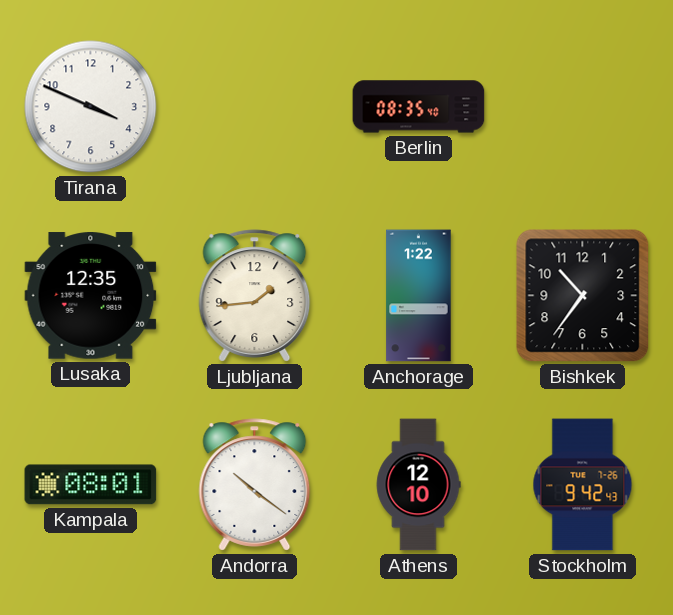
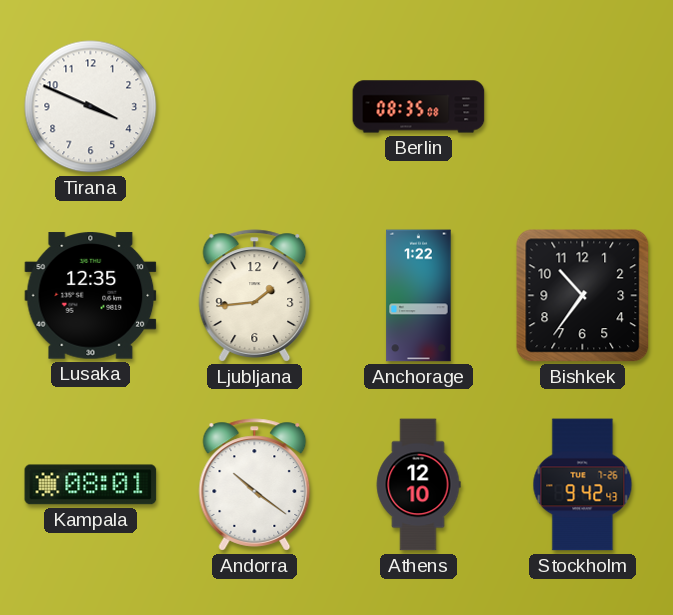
Berlin: 08:35:40 -> 08:35:08 (419, 107)
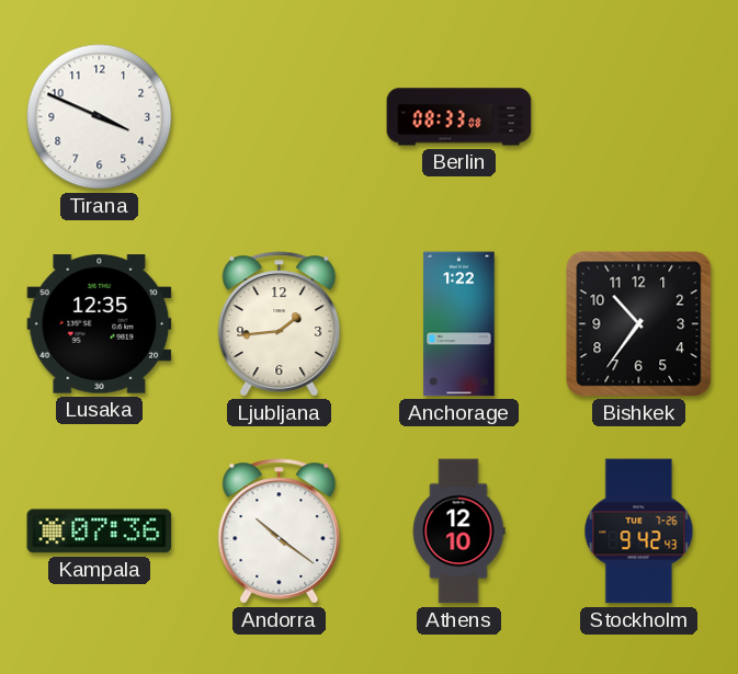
Berlin: 08:35 -> 08:33 (459, 117)
Kampala: 08:01 -> 07:36 (100, 532)
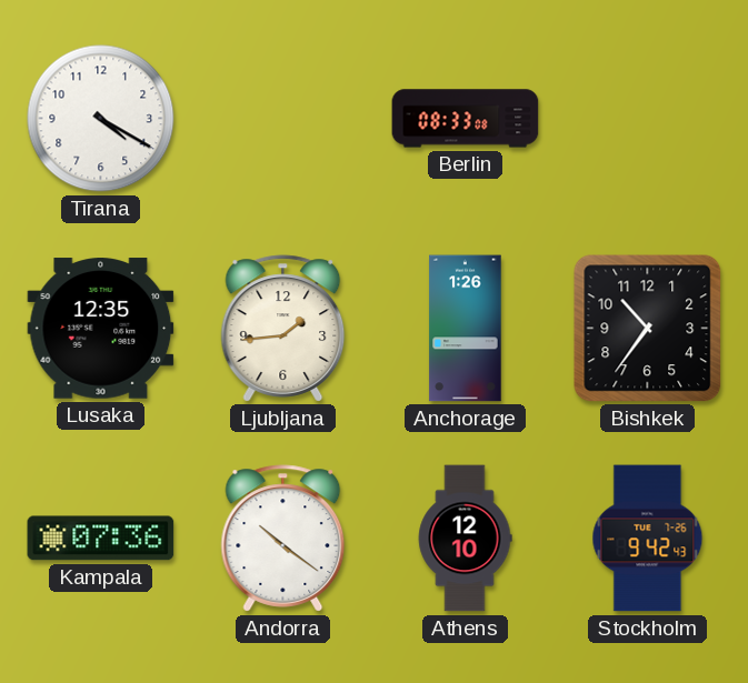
Tirana: 3:49 -> 4:20 (101, 119)
Anchorage: 1:22 -> 1:26 (466, 329)
